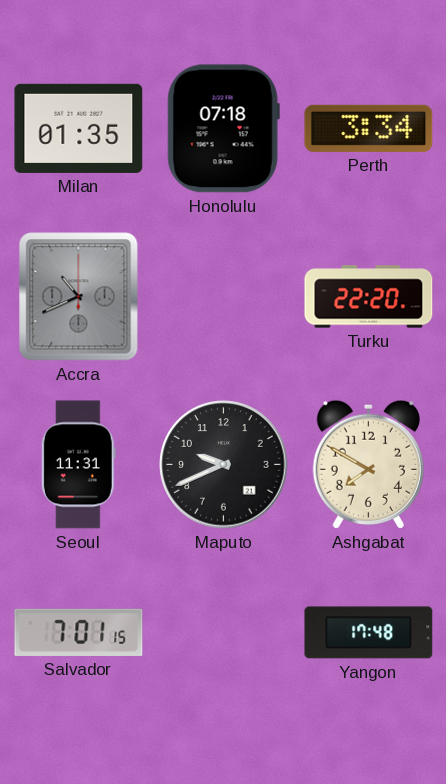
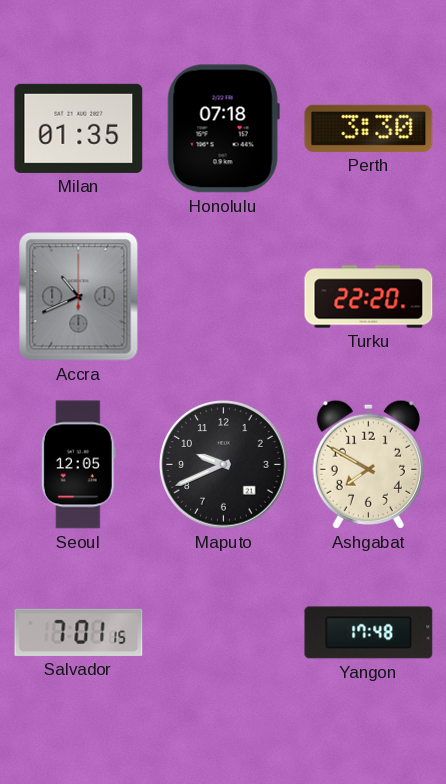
Perth: 3:34 -> 3:30 (369, 128)
Seoul: 11:31 -> 12:05 (78, 465)
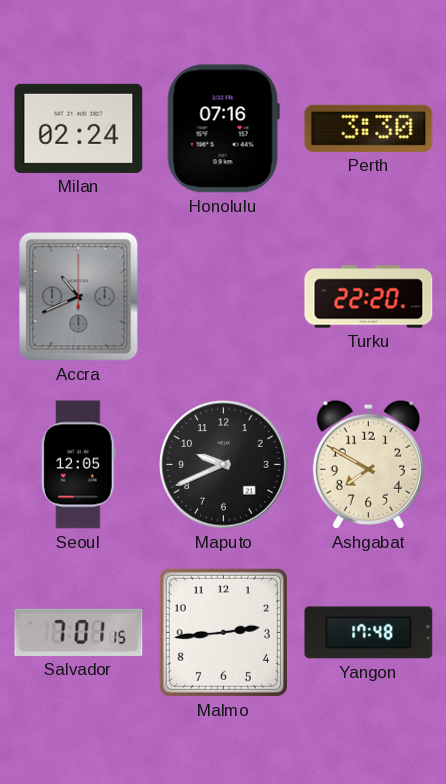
Milan: 01:35 -> 02:24 (79, 128)
Honolulu: 07:18 -> 07:16 (223, 129)
Malmo: none -> 2:44 (223, 632)
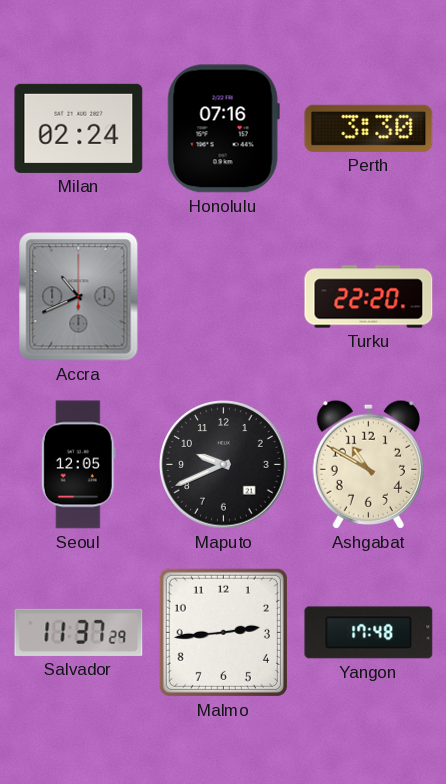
Ashgabat: 7:50 -> 10:50 (368, 464)
Salvador: 7:01 -> 11:37 (79, 632)
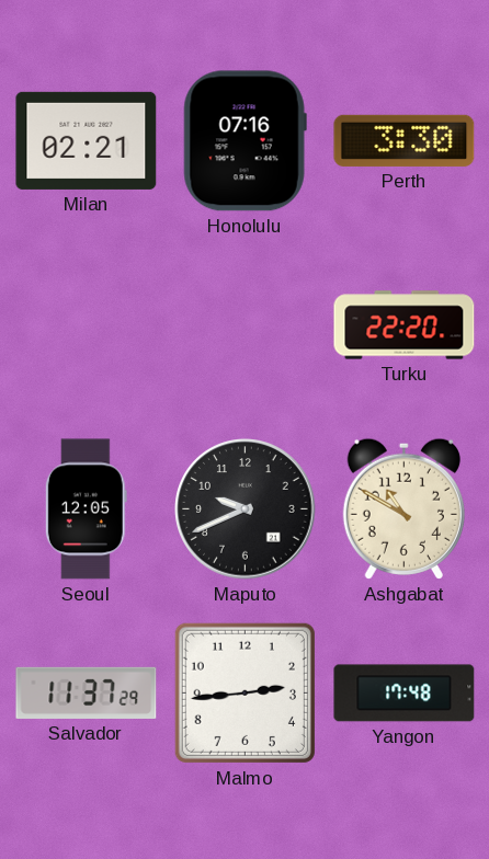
Milan: 02:24 -> 02:21 (87, 140)
Accra: 10:41 -> none (79, 297)
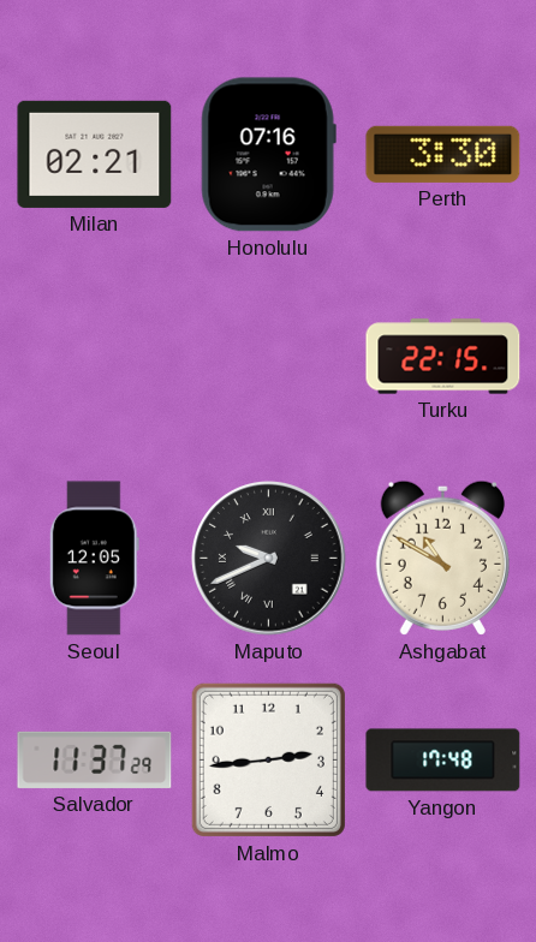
Turku: 22:20 -> 22:15 (443, 357)
Maputo numerals: Arabic -> Roman (269, 559)
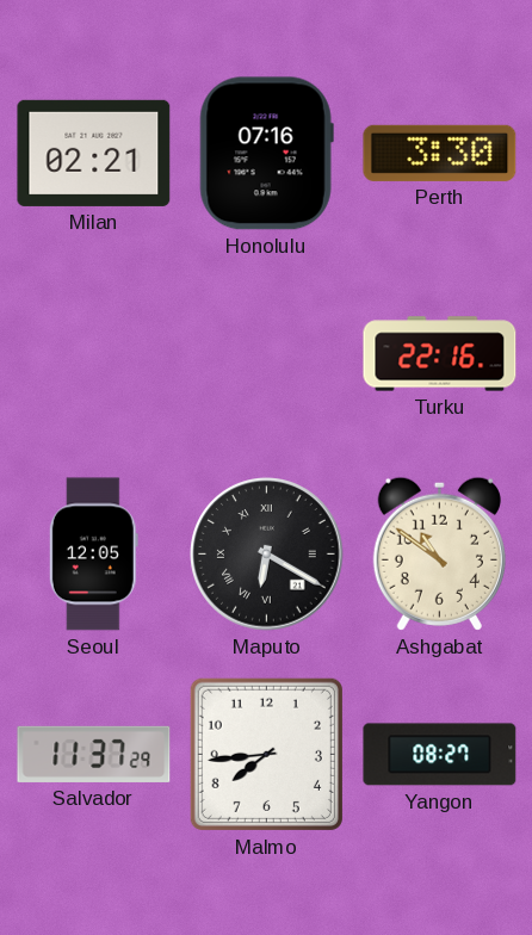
Turku: 22:15 -> 22:16 (440, 354)
Maputo: 9:41 -> 6:20 (267, 555)
Ashgabat: 10:50 -> 10:51 (439, 553)
Malmo: 2:44 -> 7:44 (266, 754)
Yangon: 17:48 -> 08:27 (440, 755)
